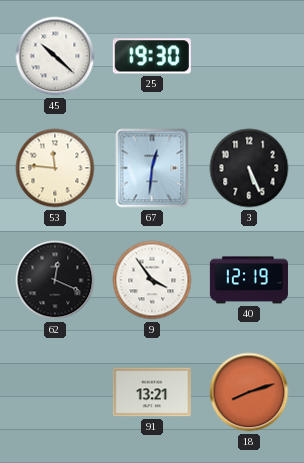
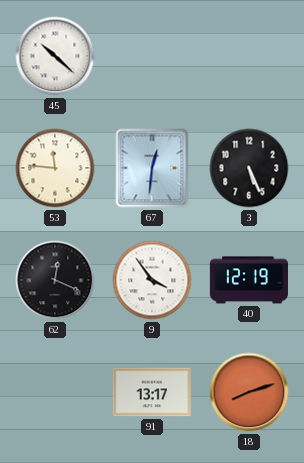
25: 19:30 -> none (152, 56)
91: 13:21 -> 13:17 (152, 392)
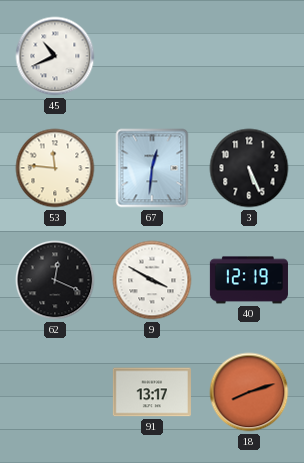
45: 10:22 -> 10:41 (55, 56)
9: 3:54 -> 3:50 (152, 280)
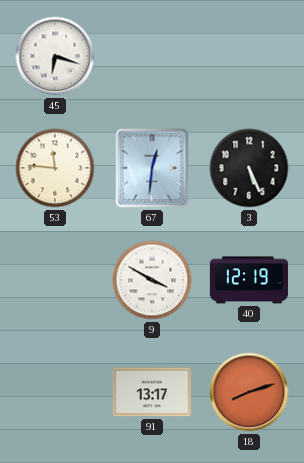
45: 10:41 -> 6:18 (55, 56)
62: 12:19 -> none (55, 280)
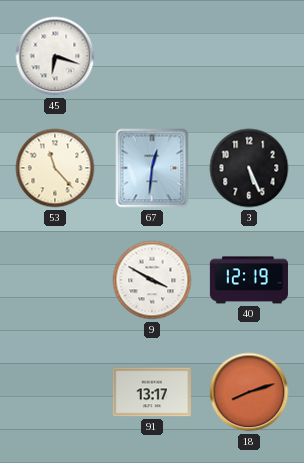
53: 11:46 -> 11:23 (55, 168)
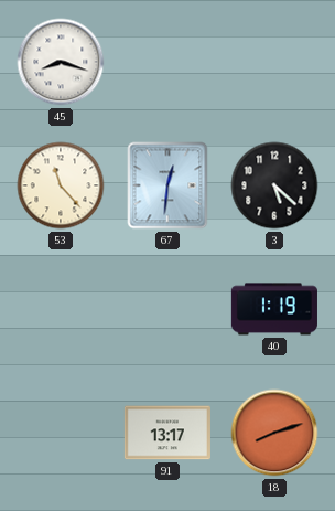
45: 6:18 -> 8:18 (61, 62)
3: 5:26 -> 5:22 (274, 185)
9: 3:50 -> none (152, 280)
40: 12:19 -> 1:19 (274, 309)
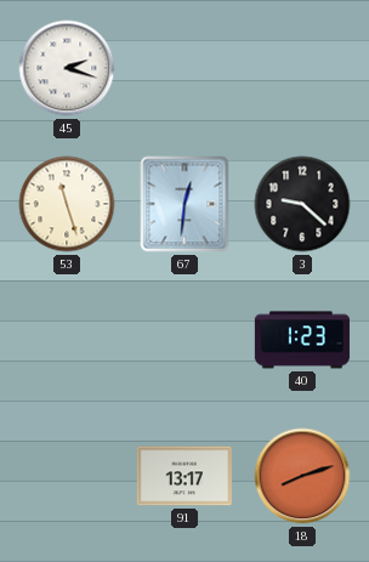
45: 8:18 -> 2:18 (67, 68)
53: 11:23 -> 11:27 (67, 204)
3: 5:22 -> 9:22 (302, 204)
40: 1:19 -> 1:23 (302, 340)
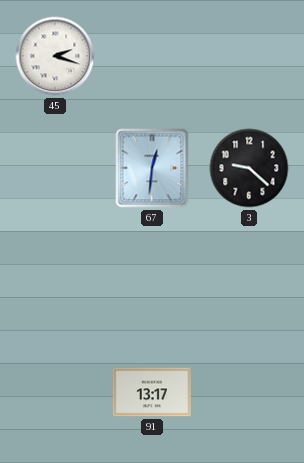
53: 11:27 -> none (67, 204)
40: 1:23 -> none (302, 340)
18: 8:12 -> none (302, 476)
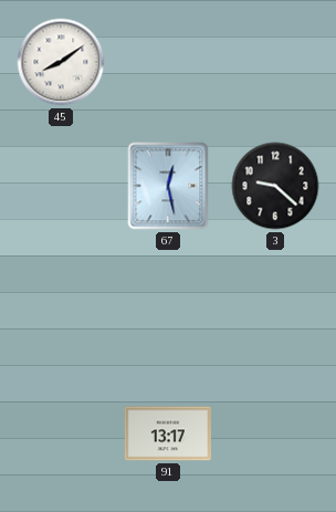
45: 2:18 -> 8:09 (61, 62)
67: 12:31 -> 12:28 (168, 186)
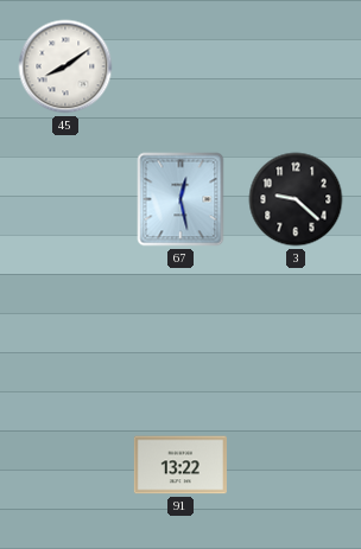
91: 13:17 -> 13:22 (180, 465)
